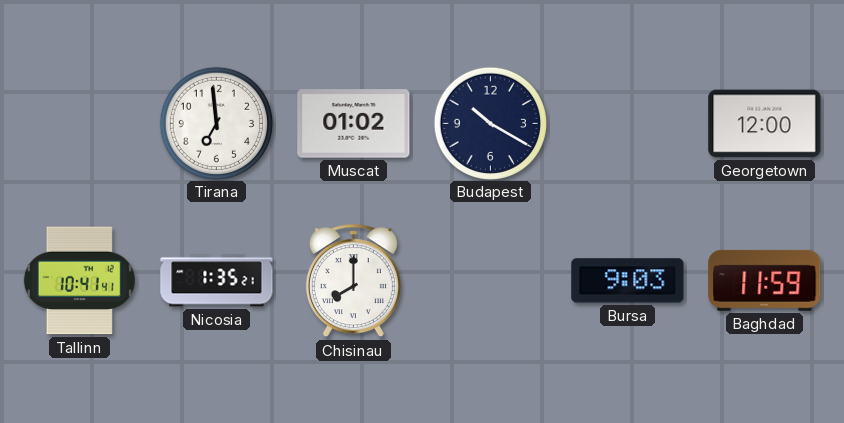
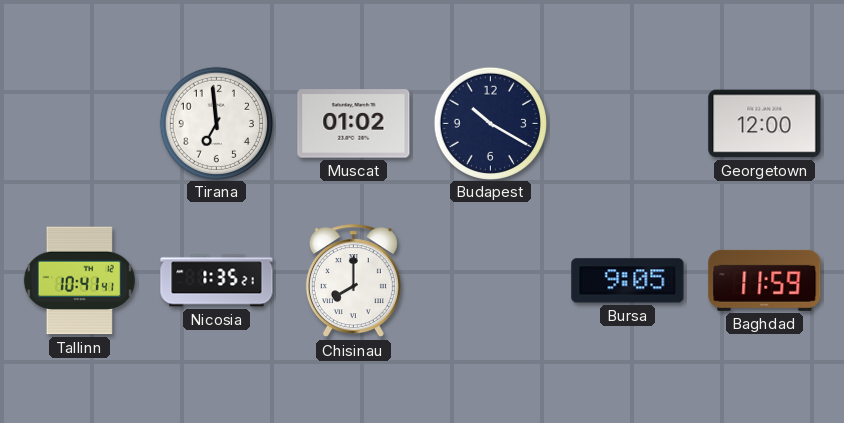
Bursa: 9:03 -> 9:05 (628, 281)
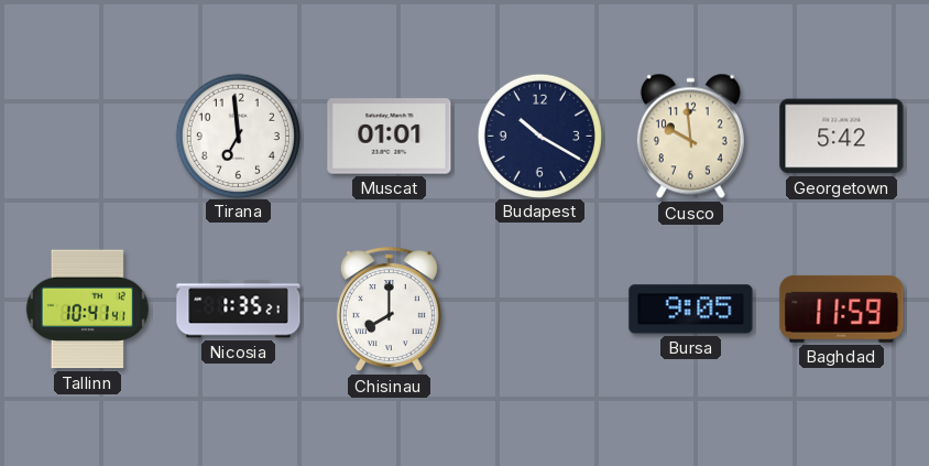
Muscat: 01:02 -> 01:01 (390, 137)
Cusco: none -> 9:59 (690, 137)
Georgetown: 12:00 -> 5:42 (842, 137)
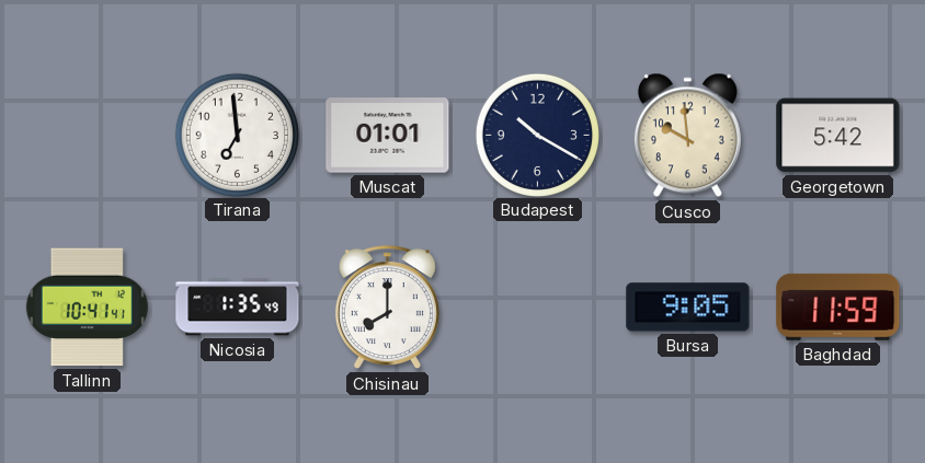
Nicosia: 1:35:21 -> 1:35:49 (238, 308)
